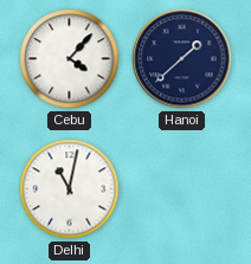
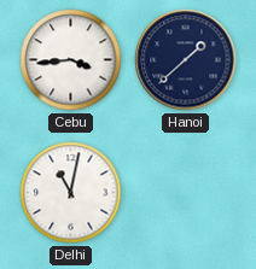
Cebu: 4:07 -> 3:44 (71, 60)
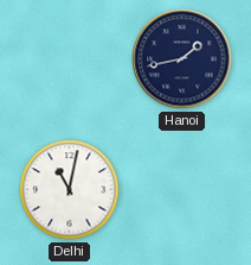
Cebu: 3:44 -> none (71, 60)
Hanoi: 1:38 -> 1:43 (182, 59)
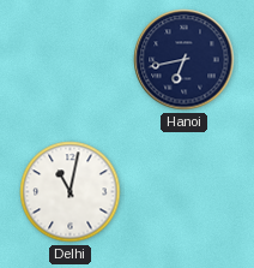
Hanoi: 1:43 -> 6:43 (185, 60)
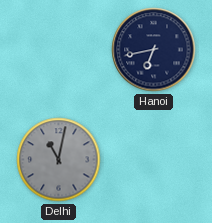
Delhi dial: white -> grey (59, 160)
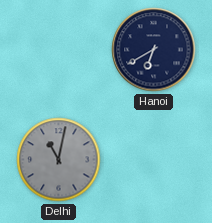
Hanoi: 6:43 -> 6:40 (154, 50)
